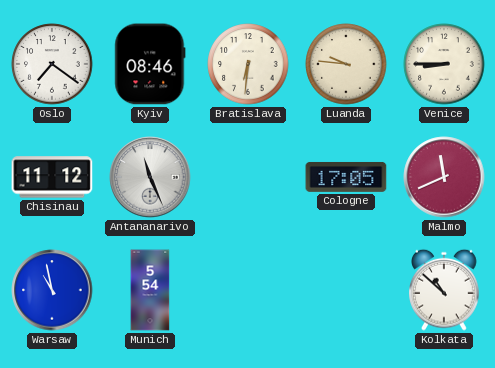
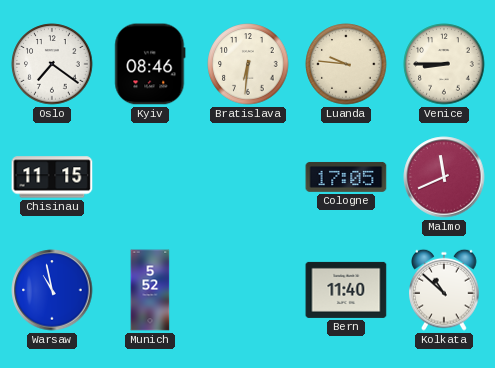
Chisinau: 11:12 -> 11:15 (52, 177)
Antananarivo: 11:26 -> none (150, 177)
Munich: 5:54 -> 5:52 (150, 290)
Bern: none -> 11:40 (346, 290)
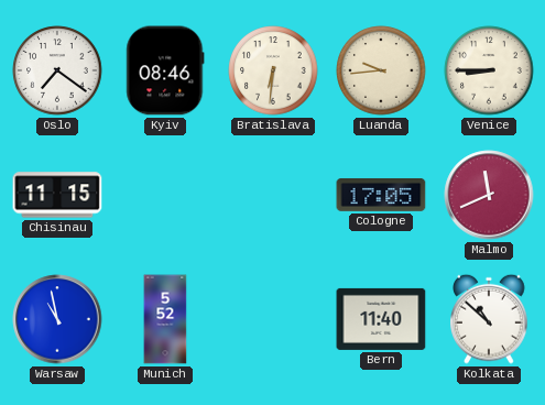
Luanda: 9:46 -> 9:44 (381, 70)
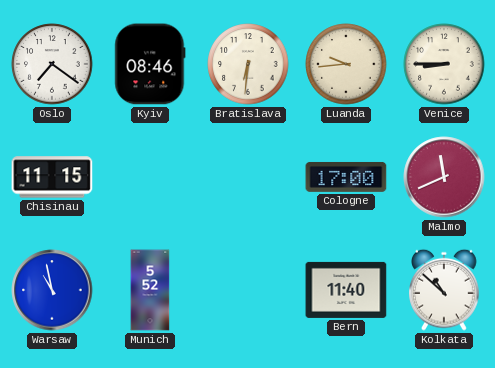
Cologne: 17:05 -> 17:00 (346, 177)
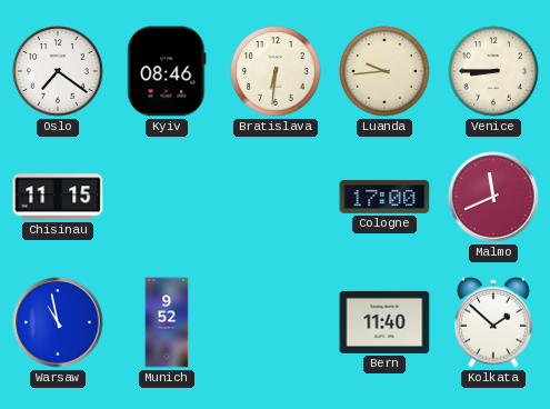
Munich: 5:52 -> 9:52 (167, 322)
Kolkata: 10:52 -> 1:52 (494, 322)
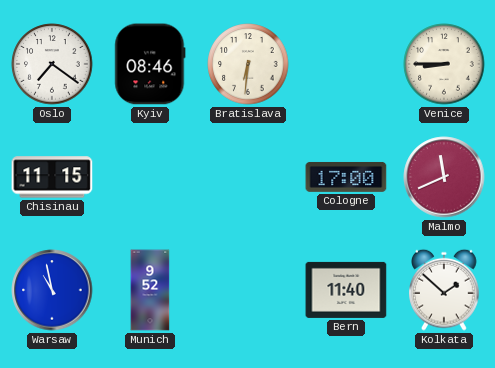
Luanda: 9:44 -> none (384, 71)
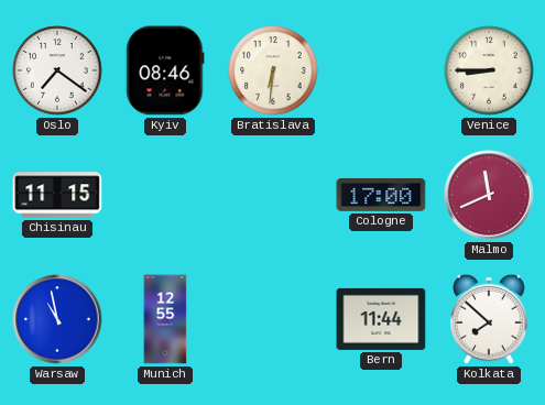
Munich: 9:52 -> 12:55 (165, 319)
Bern: 11:40 -> 11:44 (381, 319)
Kolkata: 1:52 -> 7:52 (490, 319)
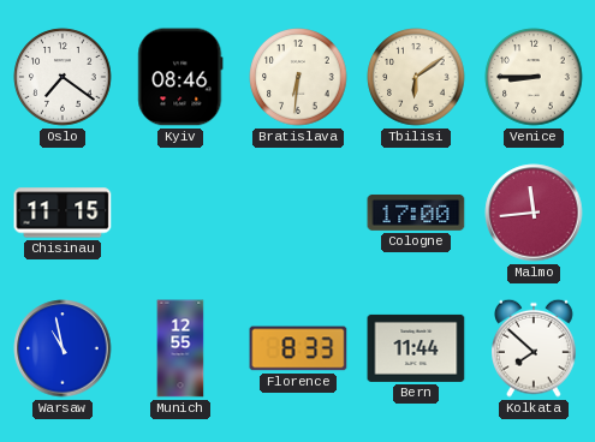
Tbilisi: none -> 6:09 (416, 77)
Malmo: 11:41 -> 11:44 (534, 213)
Florence: none -> 8:33 (298, 348)
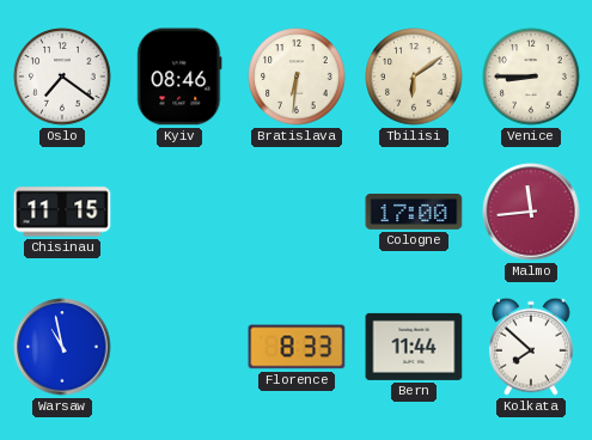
Munich: 12:55 -> none (180, 348)
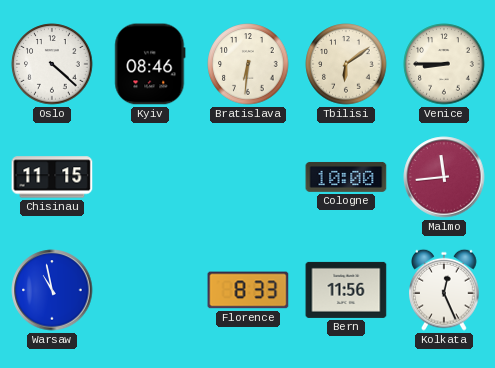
Oslo: 7:21 -> 4:22 (52, 64)
Cologne: 17:00 -> 10:00 (346, 177)
Bern: 11:44 -> 11:56 (346, 290)
Kolkata: 7:52 -> 12:26 (445, 290)
